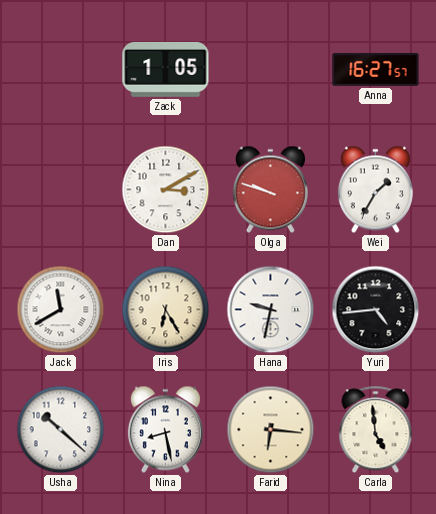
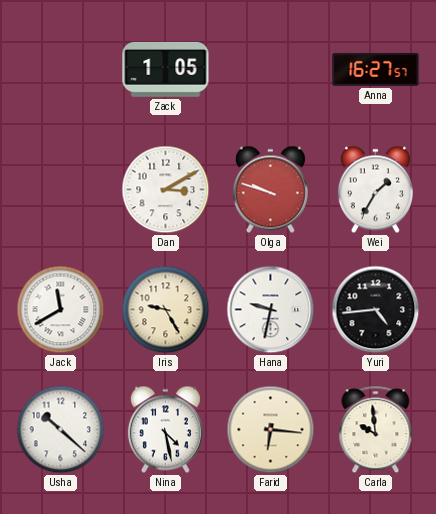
Iris: 6:25 -> 9:25 (166, 310)
Nina: 8:28 -> 4:28 (165, 430)
Carla: 4:59 -> 9:59 (376, 430)
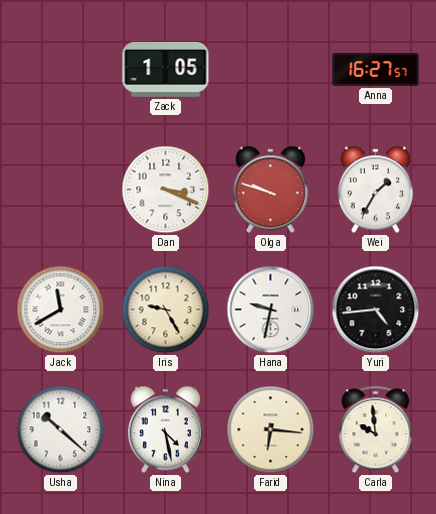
Dan: 3:10 -> 3:19 (166, 190)
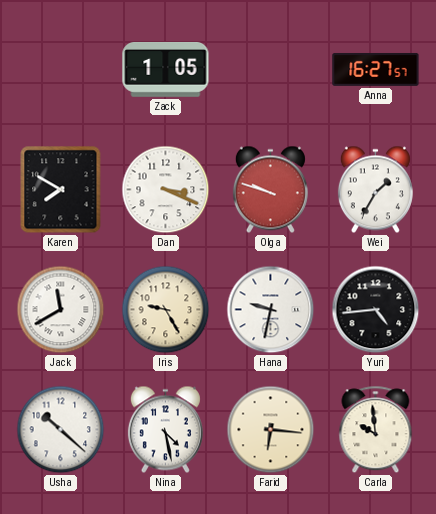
Karen: none -> 7:50 (61, 190)
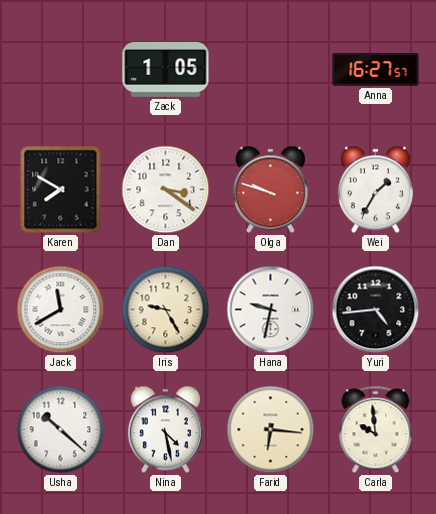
Dan: 3:19 -> 3:21 (166, 190)
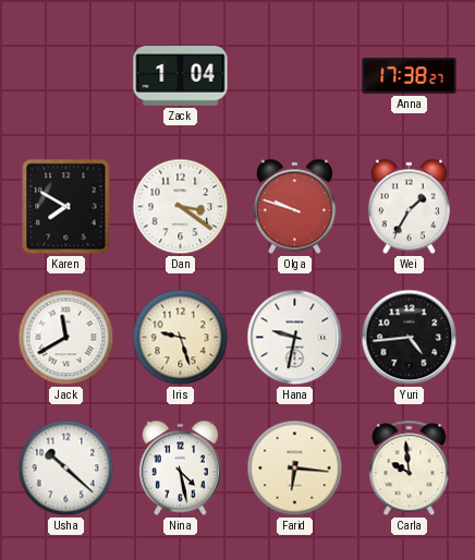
Zack: 1:05 -> 1:04 (181, 75)
Anna: 16:27 -> 17:38 (410, 75)
Iris: 9:25 -> 9:27 (181, 338)
